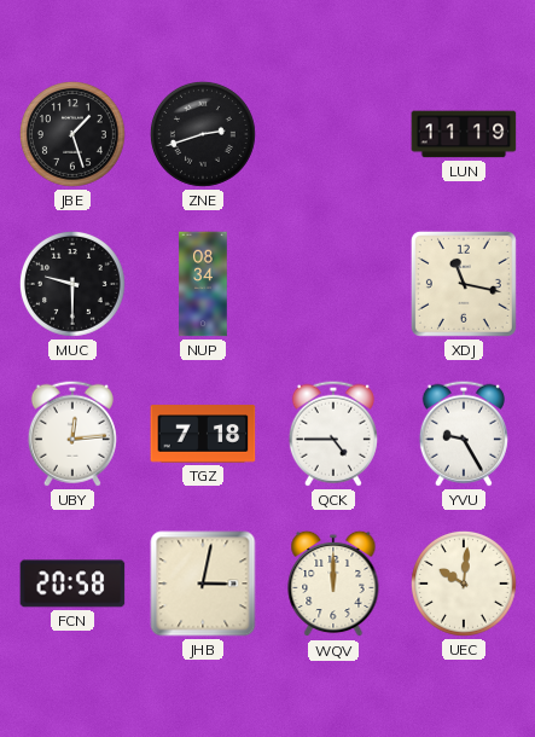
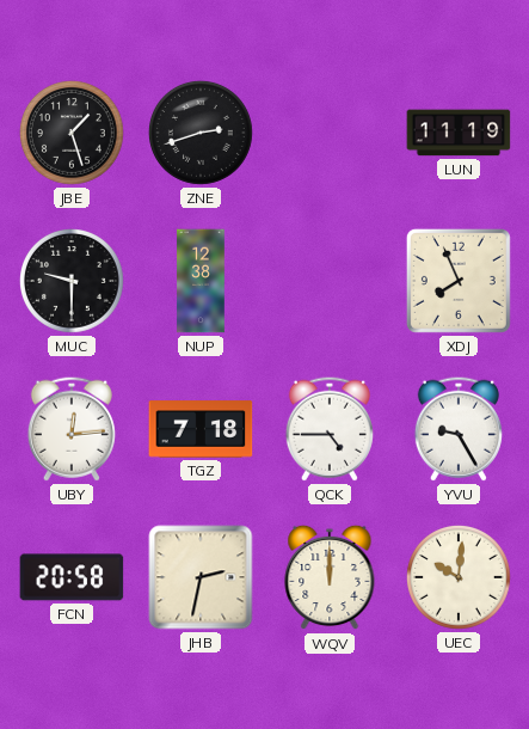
NUP: 08:34 -> 12:38 (201, 281)
XDJ: 11:17 -> 7:56 (459, 281)
JHB: 3:02 -> 2:32 (201, 577)
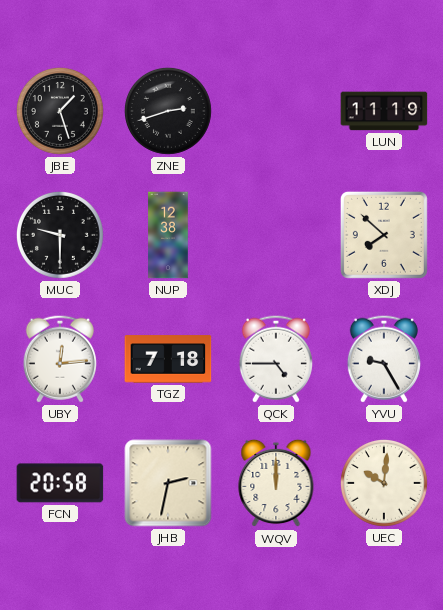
XDJ: 7:56 -> 7:52 (384, 235)
